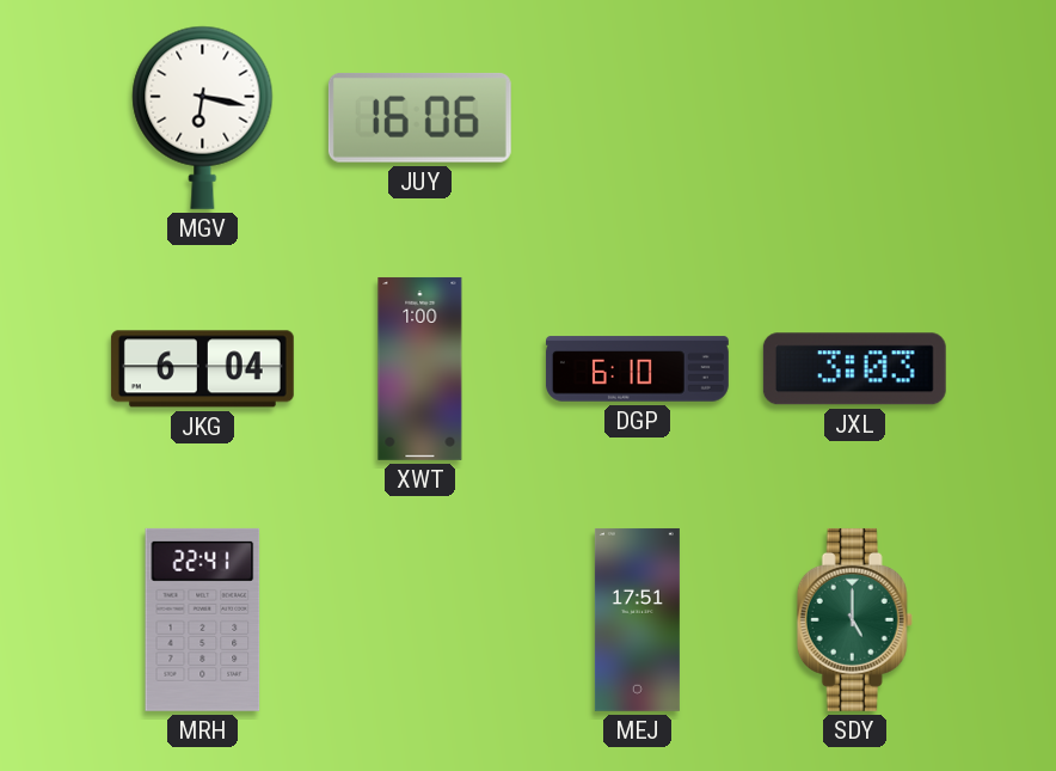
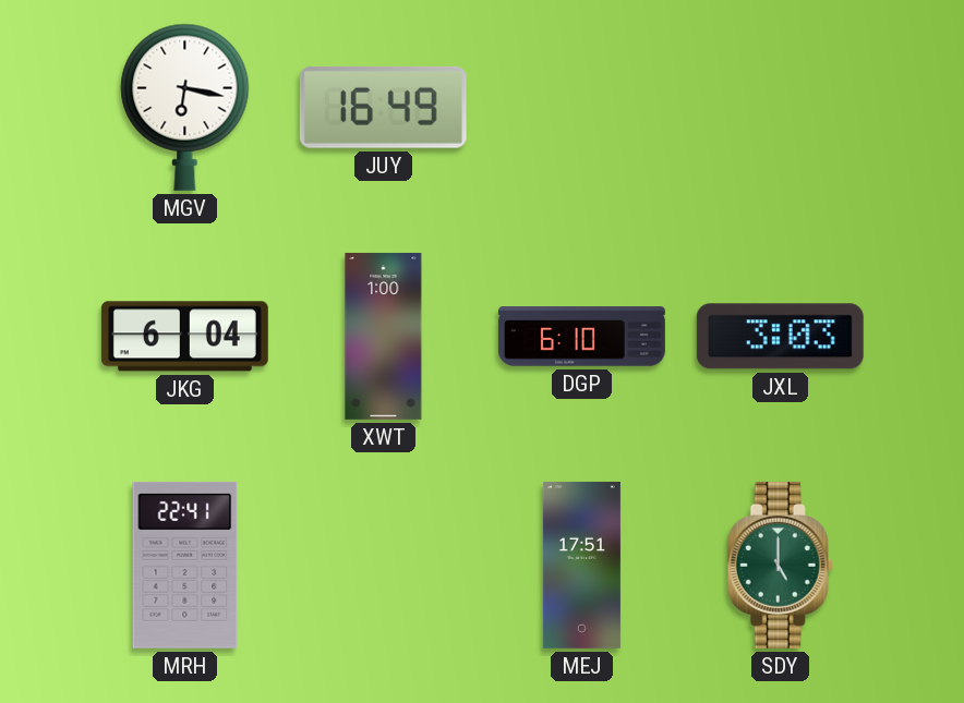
JUY: 16:06 -> 16:49 (383, 107)
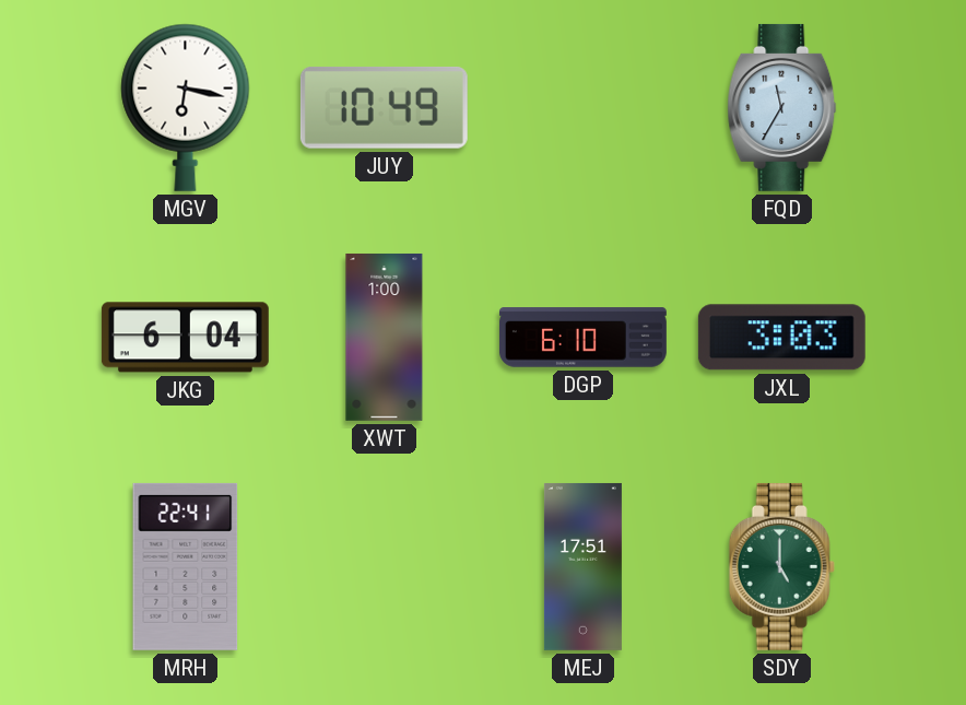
JUY: 16:49 -> 10:49 (384, 107)
FQD: none -> 11:35 (782, 107)
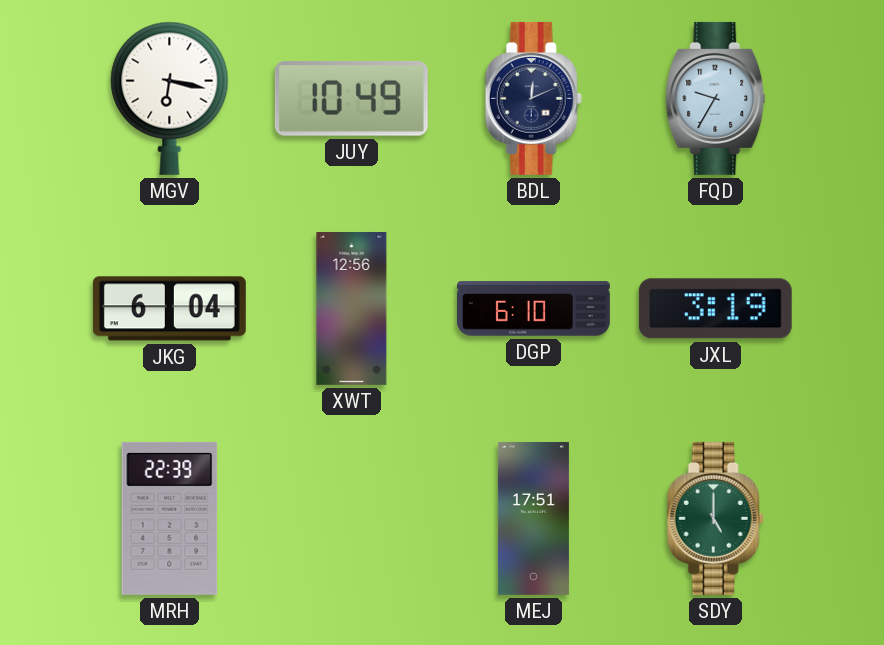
BDL: none -> 12:11 (533, 98)
FQD: 11:35 -> 9:35 (716, 98)
XWT: 1:00 -> 12:56 (352, 308)
JXL: 3:03 -> 3:19 (715, 309)
MRH: 22:41 -> 22:39 (170, 518)
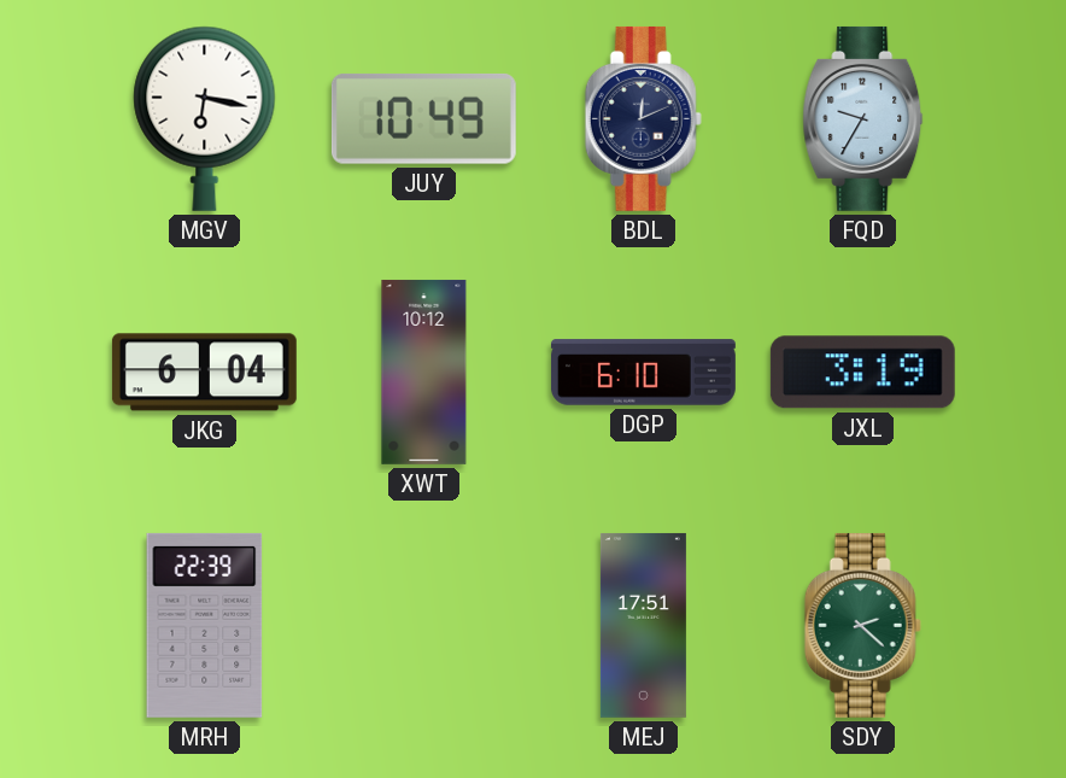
XWT: 12:56 -> 10:12 (424, 372)
SDY: 5:00 -> 2:22 (862, 625)
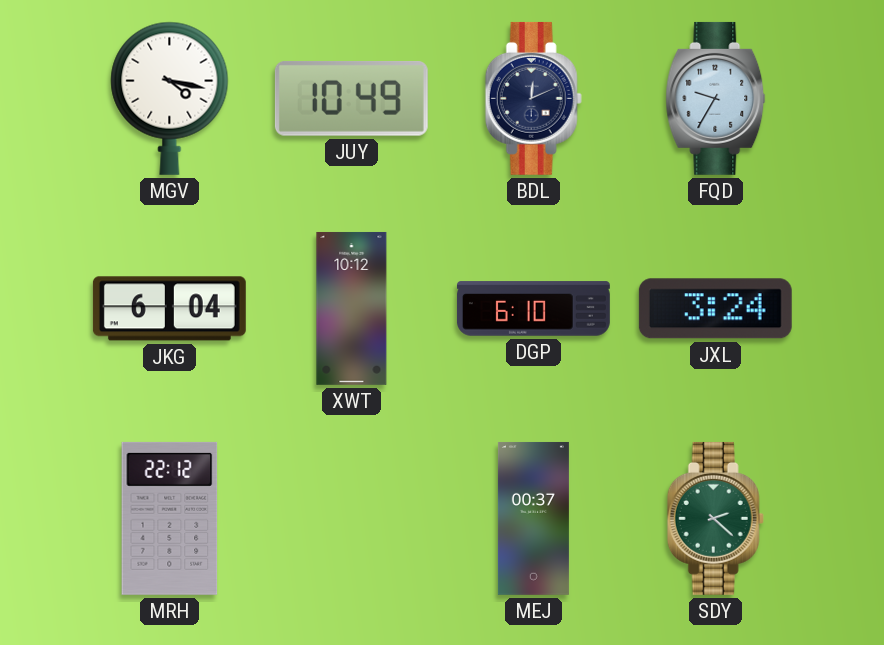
MGV: 6:17 -> 4:17 (170, 98)
JXL: 3:19 -> 3:24 (715, 309)
MRH: 22:39 -> 22:12 (170, 518)
MEJ: 17:51 -> 00:37 (533, 518)
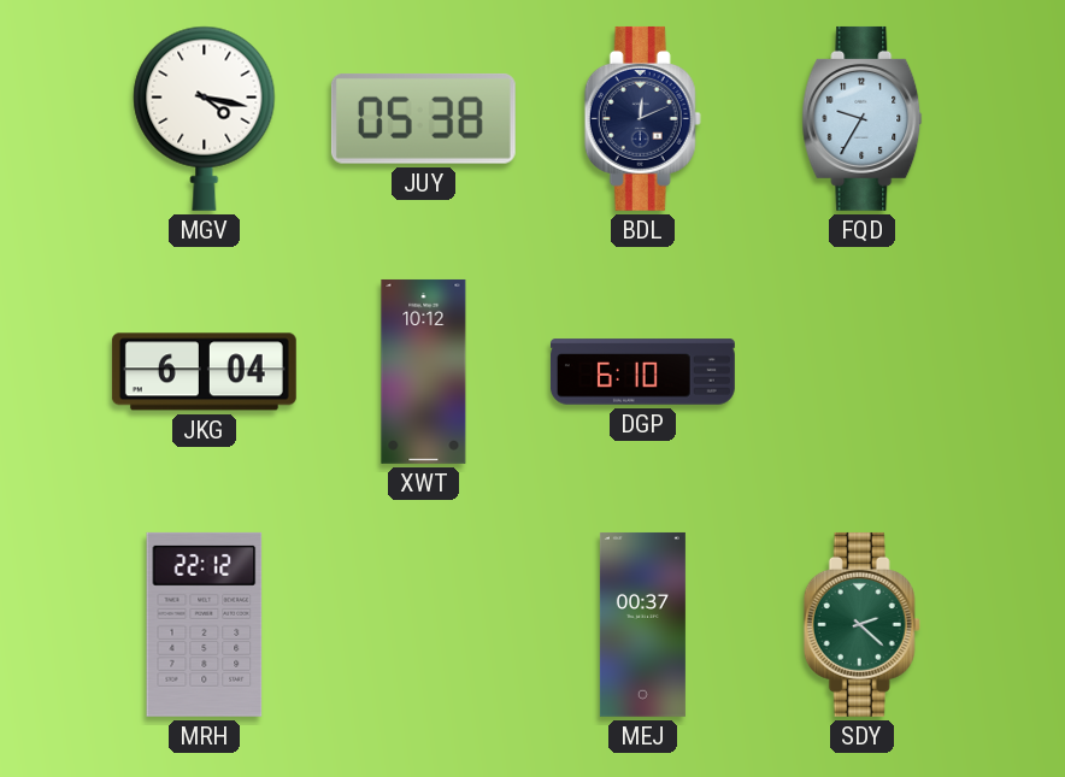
JUY: 10:49 -> 05:38 (423, 118)
JXL: 3:24 -> none (715, 309)
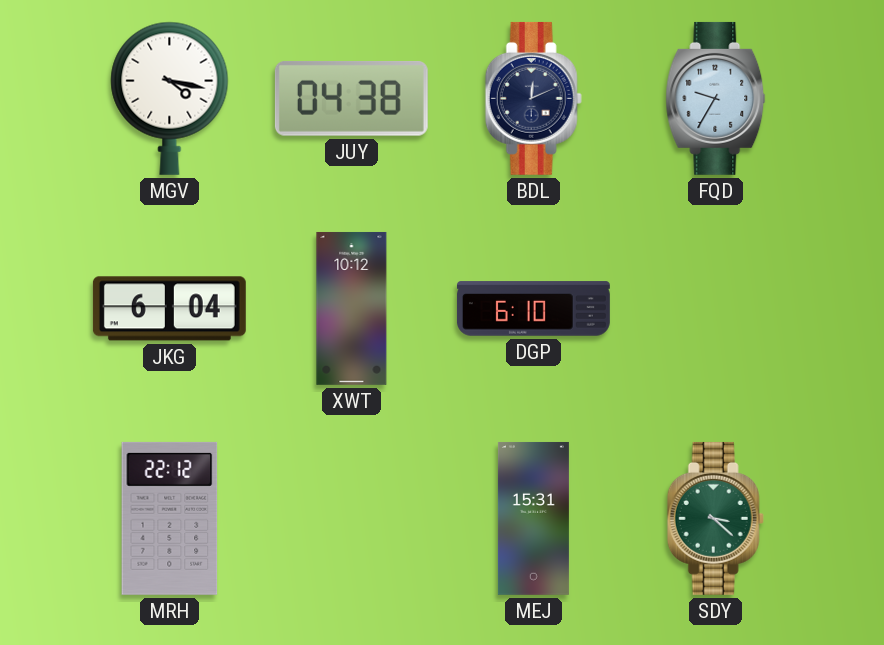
JUY: 05:38 -> 04:38 (351, 98)
MEJ: 00:37 -> 15:31 (533, 518)
SDY: 2:22 -> 3:22 (715, 518)
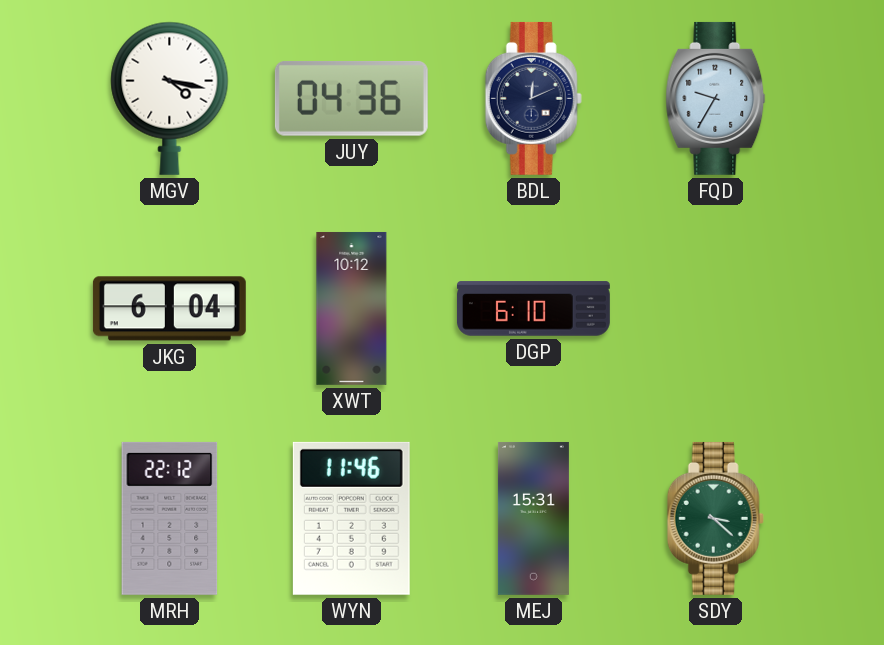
JUY: 04:38 -> 04:36 (351, 98)
WYN: none -> 11:46 (351, 518)
